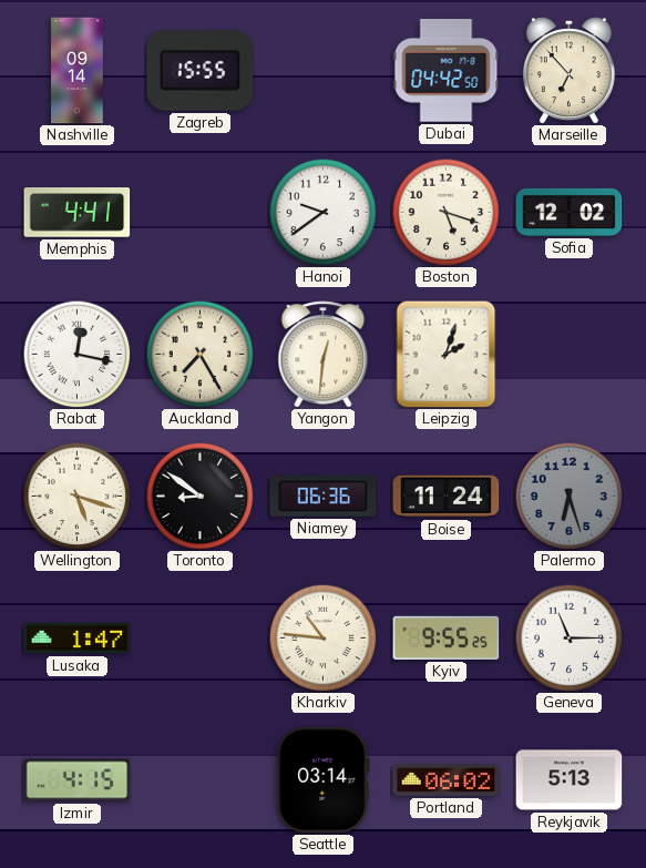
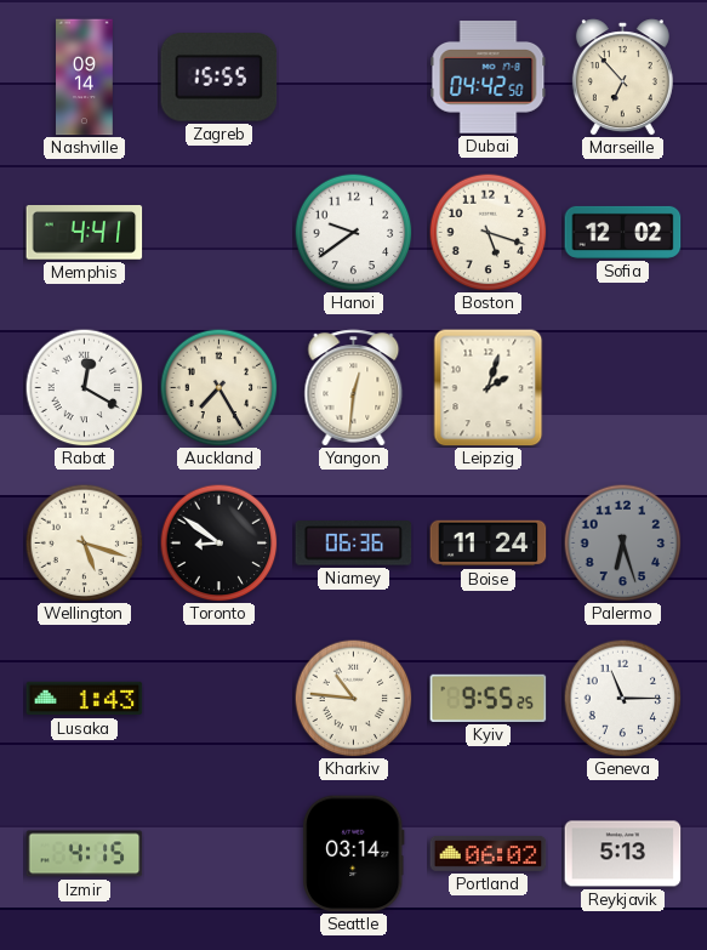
Rabat: 12:17 -> 12:20 (84, 387)
Lusaka: 1:47 -> 1:43 (85, 699)
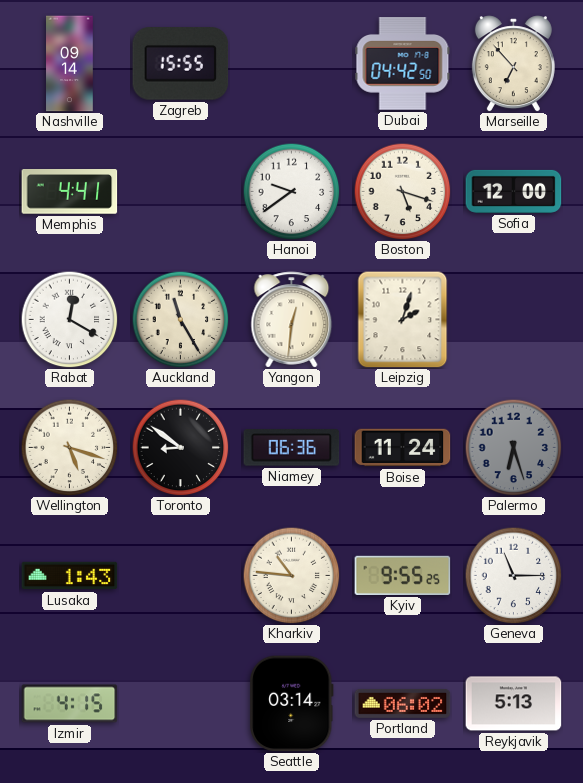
Sofia: 12:02 -> 12:00 (514, 191)
Auckland: 7:25 -> 11:25 (180, 319)
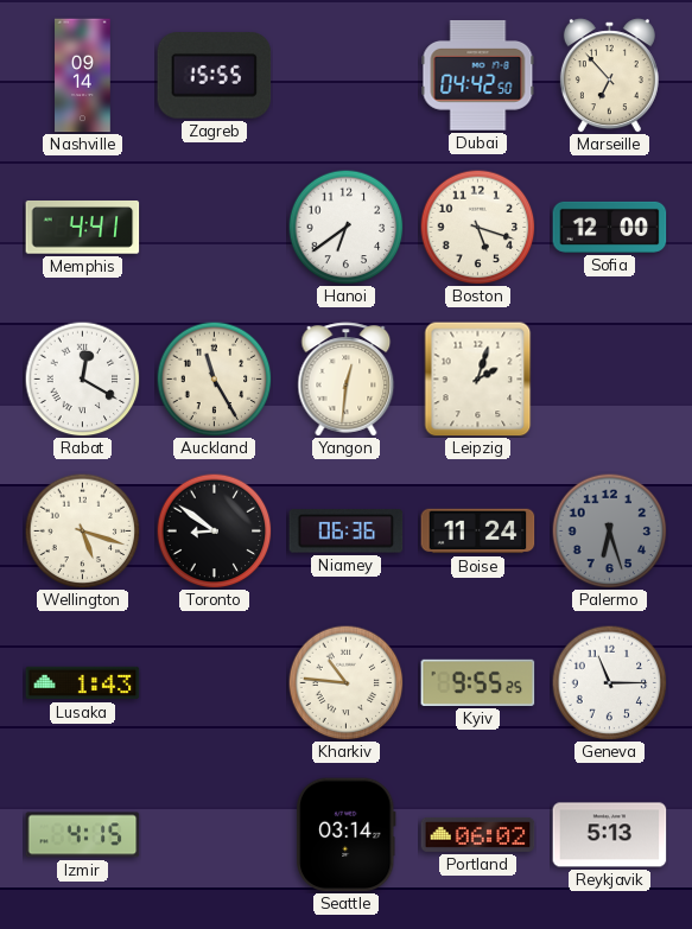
Hanoi: 9:39 -> 6:39 (345, 227)
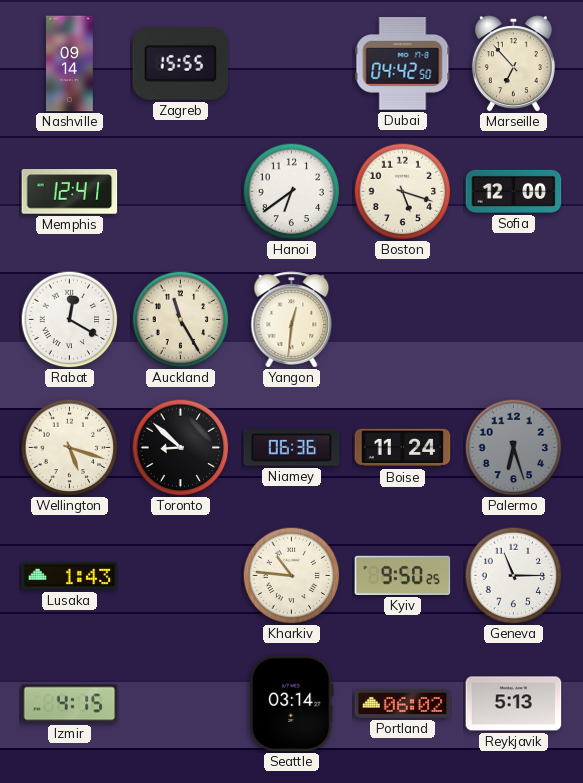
Memphis: 4:41 -> 12:41 (70, 192)
Leipzig: 2:03 -> none (478, 380)
Toronto: 8:51 -> 8:52 (180, 447)
Kyiv: 9:55 -> 9:50 (403, 575)
